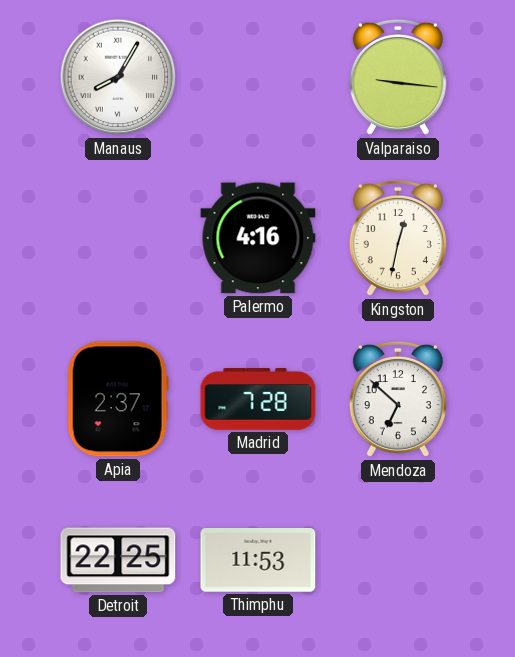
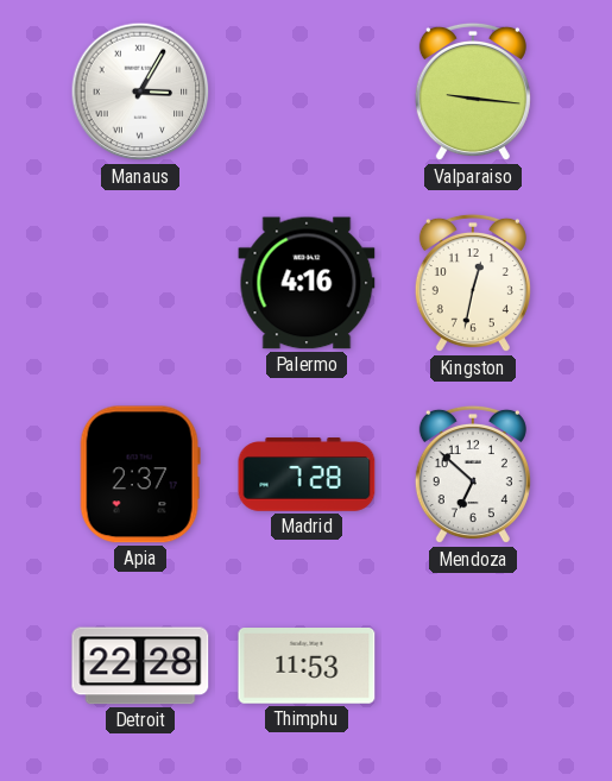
Manaus: 8:05 -> 3:05 (140, 92)
Detroit: 22:25 -> 22:28 (140, 666)
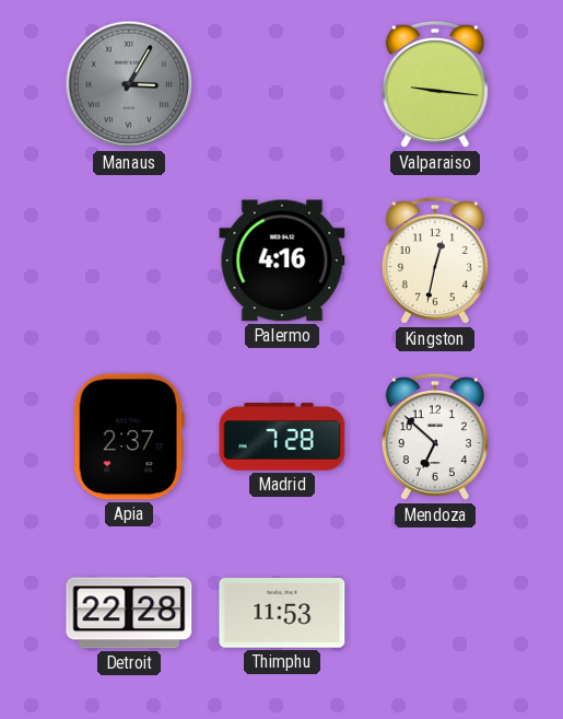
Manaus dial: white -> grey (129, 84)
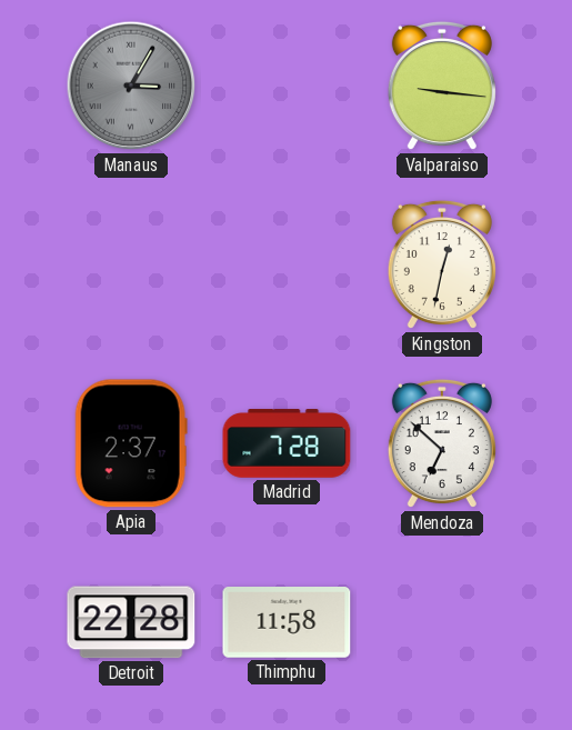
Palermo: 4:16 -> none (282, 260)
Thimphu: 11:53 -> 11:58 (287, 623)
